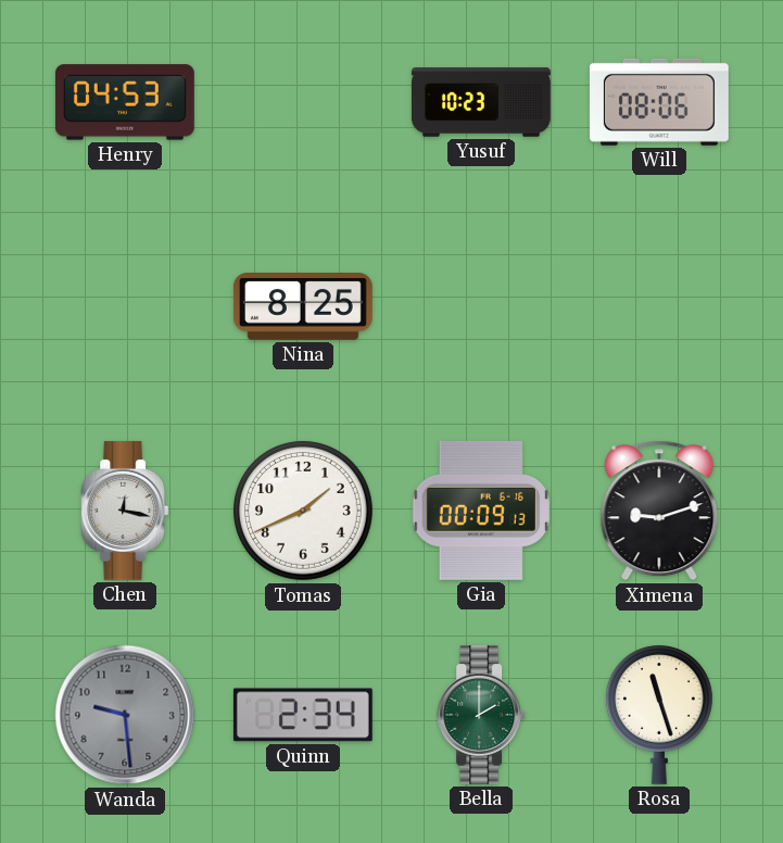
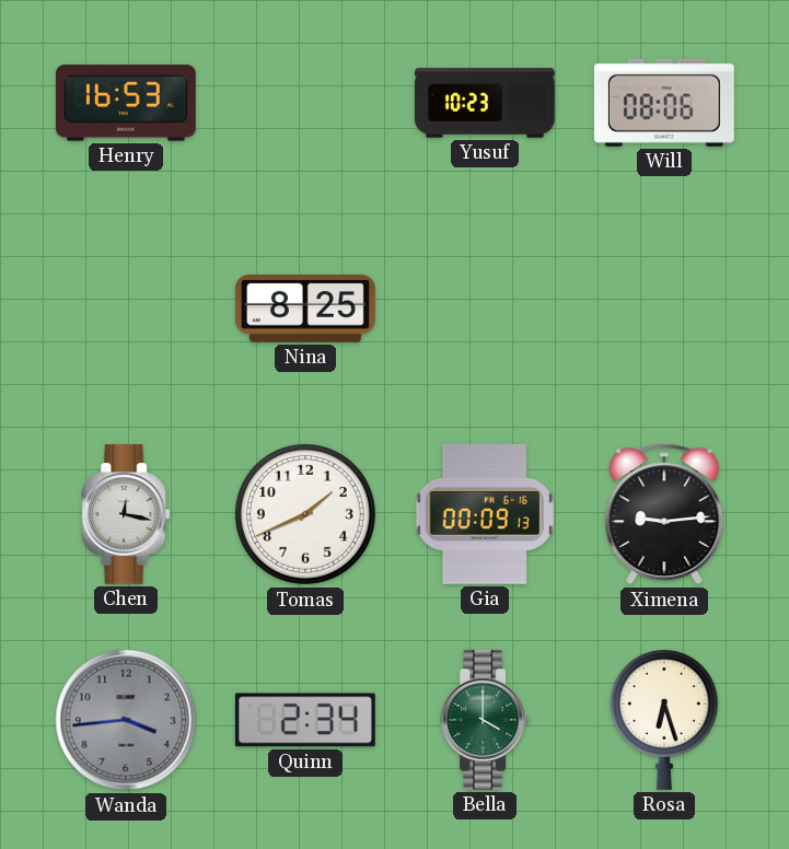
Henry: 04:53 -> 16:53 (126, 103)
Ximena: 9:12 -> 9:14 (664, 514)
Wanda: 9:29 -> 3:44 (126, 720)
Bella: 2:00 -> 4:00 (485, 720)
Rosa: 11:27 -> 6:27 (664, 720)
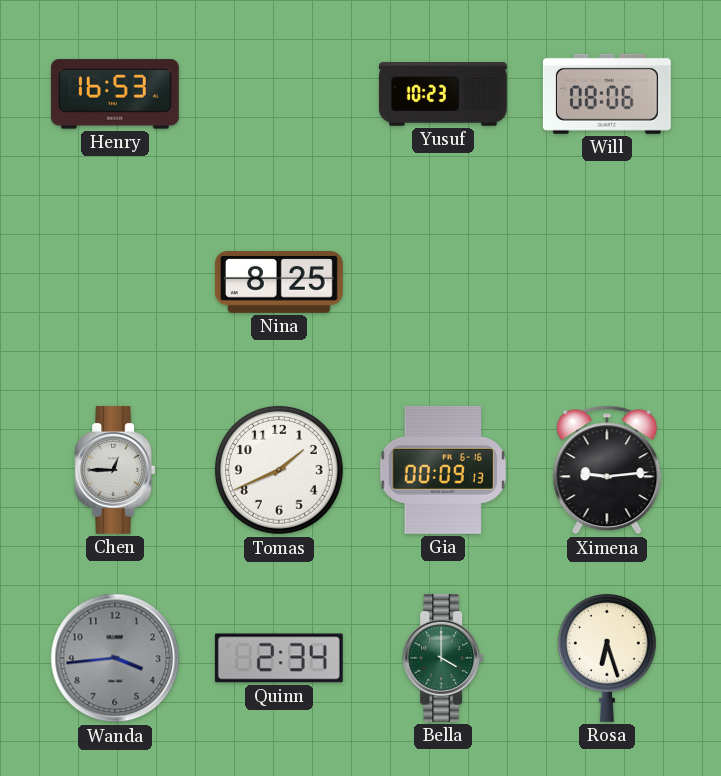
Chen: 12:17 -> 12:45 (115, 470)
